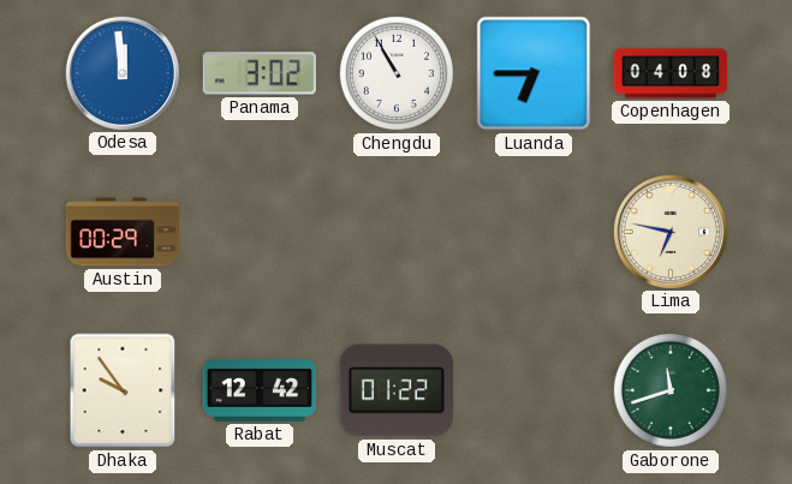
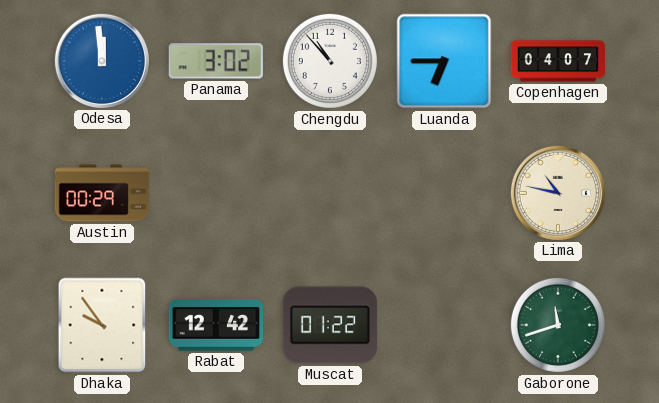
Chengdu: 10:55 -> 10:53 (330, 61)
Copenhagen: 04:08 -> 04:07 (558, 61)
Lima: 6:47 -> 10:47 (557, 192)
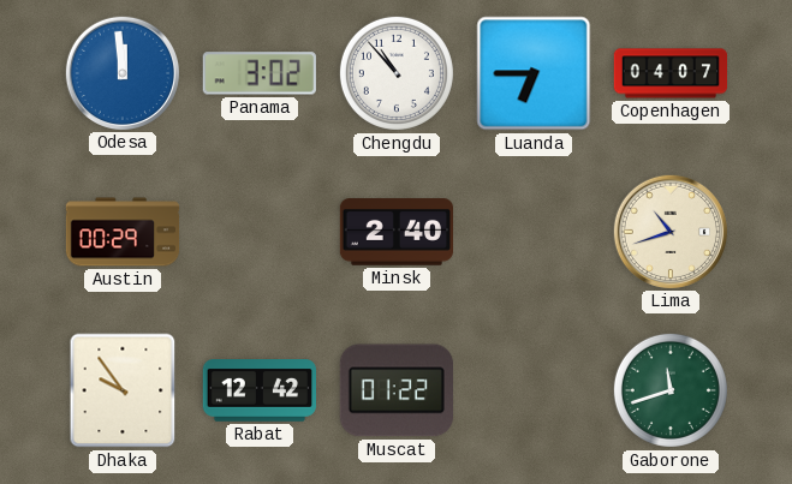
Minsk: none -> 2:40 (395, 232)
Lima: 10:47 -> 10:42 (669, 231)
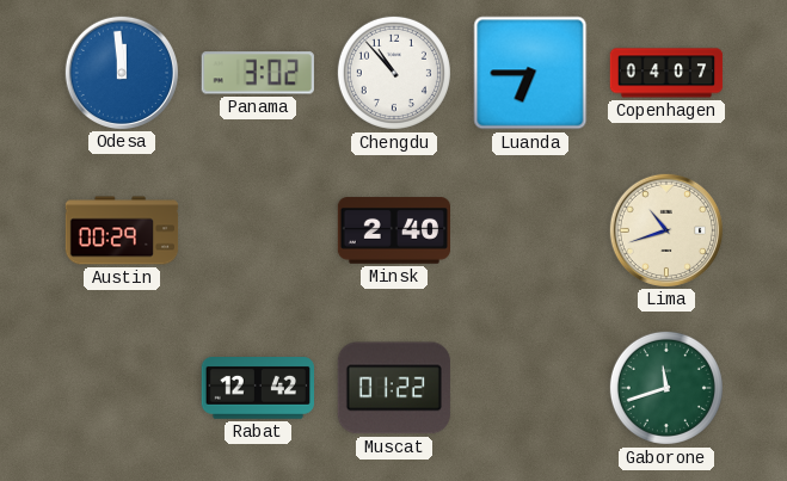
Dhaka: 9:54 -> none (123, 390)
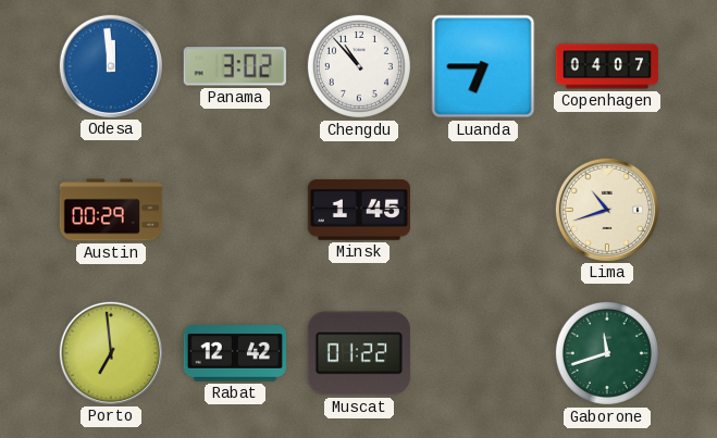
Minsk: 2:40 -> 1:45 (358, 210)
Porto: none -> 6:59 (110, 352)
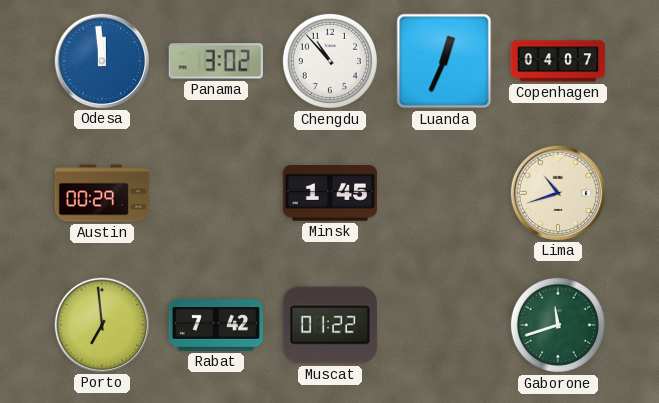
Luanda: 6:45 -> 12:34 (444, 61)
Rabat: 12:42 -> 7:42 (215, 326)
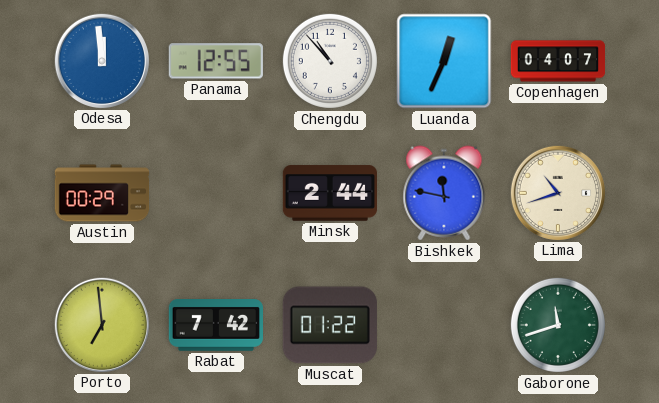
Panama: 3:02 -> 12:55 (216, 61)
Minsk: 1:45 -> 2:44 (329, 193)
Bishkek: none -> 11:47 (444, 193)
